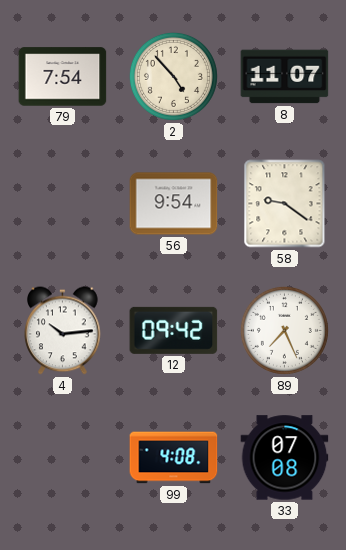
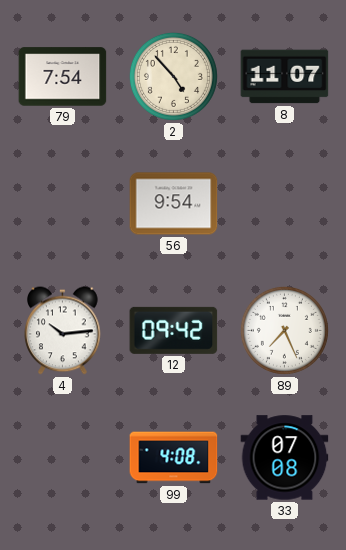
58: 9:21 -> none (285, 204)
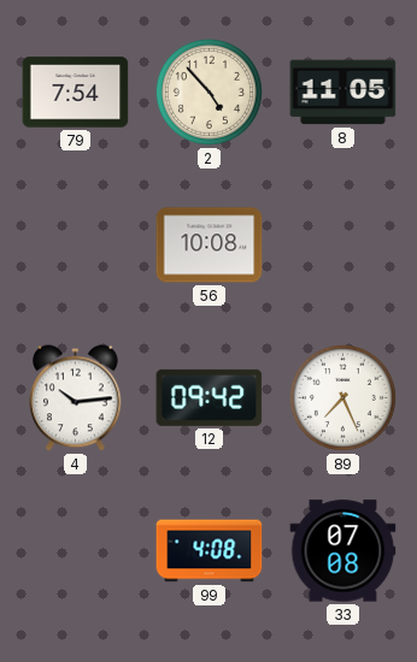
8: 11:07 -> 11:05 (343, 93)
56: 9:54 -> 10:08 (210, 246)
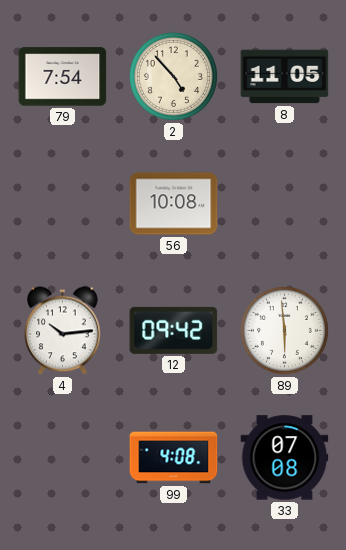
89: 7:26 -> 5:59 (284, 330)
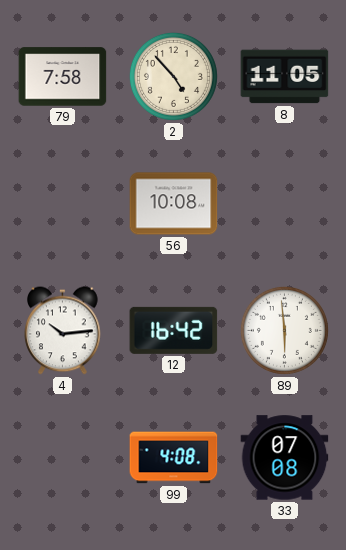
79: 7:54 -> 7:58 (63, 77)
12: 09:42 -> 16:42 (174, 330)
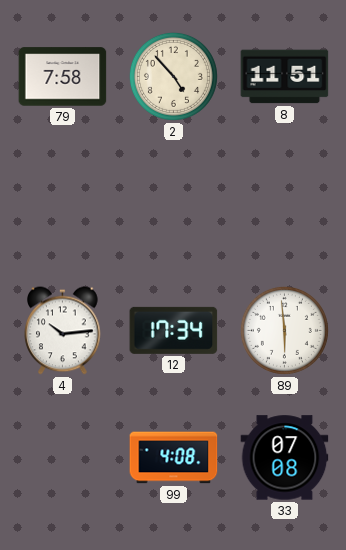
8: 11:05 -> 11:51 (285, 77)
56: 10:08 -> none (174, 204)
12: 16:42 -> 17:34 (174, 330)
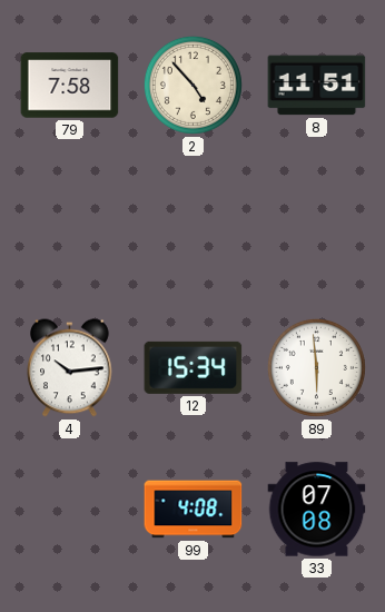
12: 17:34 -> 15:34 (194, 367)
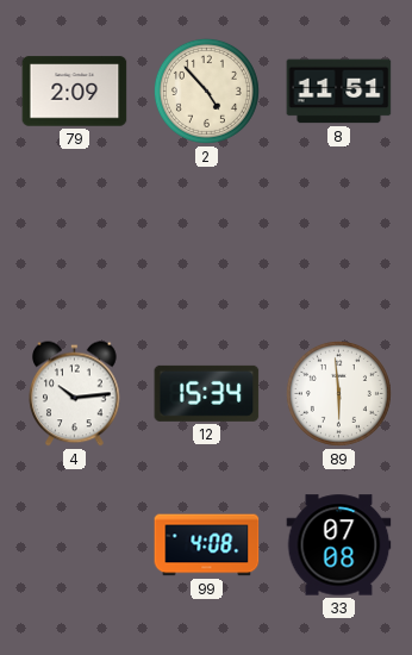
79: 7:58 -> 2:09 (75, 92)
